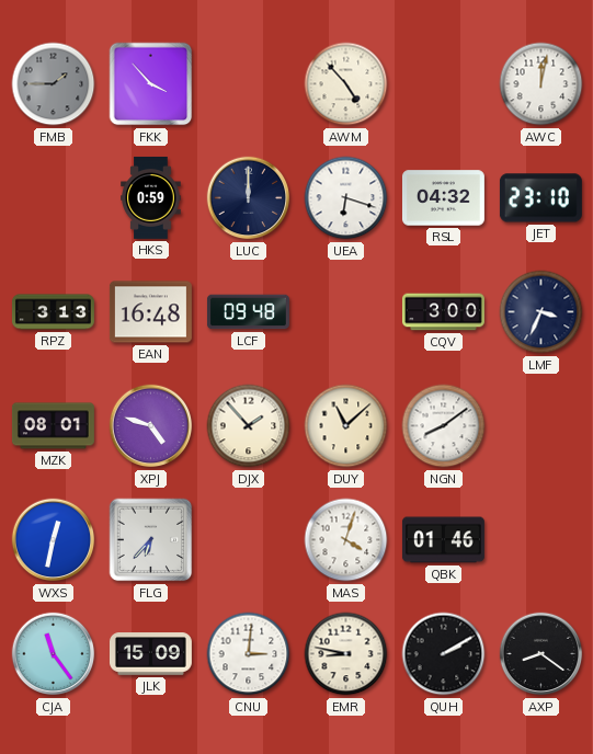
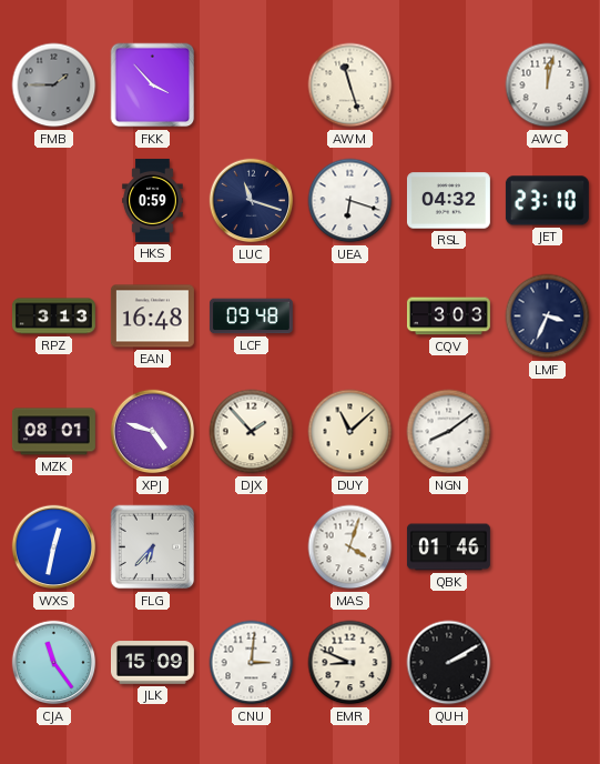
AWM: 4:53 -> 11:27 (350, 86)
LUC: 12:00 -> 11:18 (252, 201)
CQV: 3:00 -> 3:03 (448, 316)
EMR: 8:47 -> 8:49 (350, 663)
AXP: 8:21 -> none (541, 654)
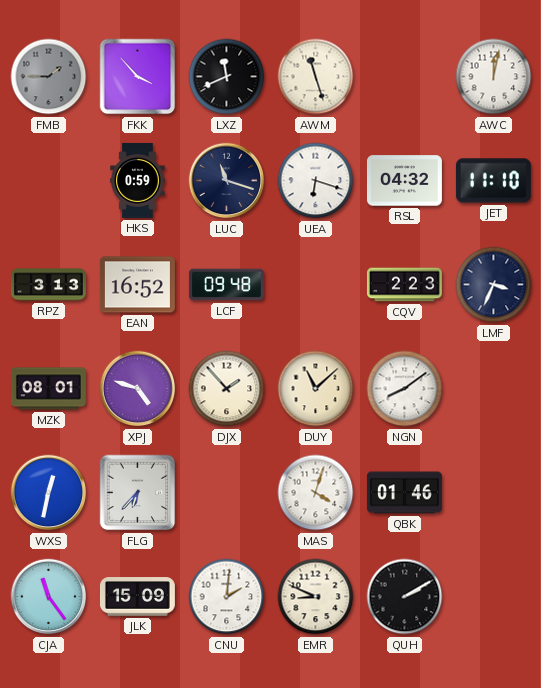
LXZ: none -> 11:41 (227, 77)
JET: 23:10 -> 11:10 (493, 181)
EAN: 16:48 -> 16:52 (137, 285)
CQV: 3:03 -> 2:23 (404, 285)
CNU: 3:01 -> 2:01 (227, 597)
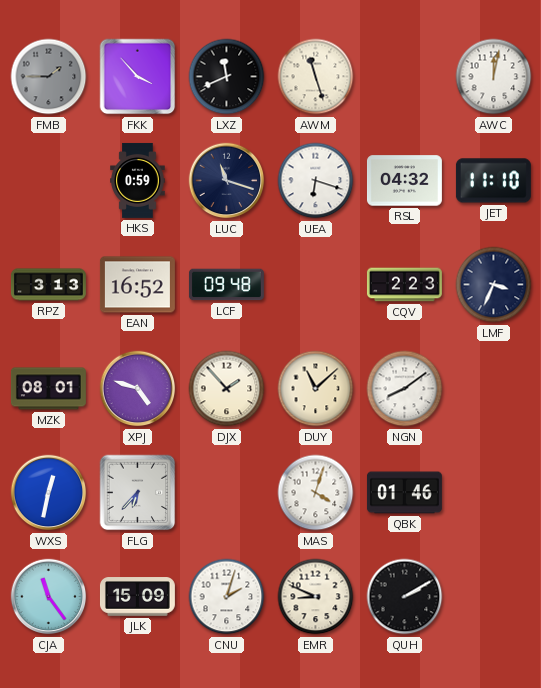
CNU: 2:01 -> 2:03 (227, 597)
